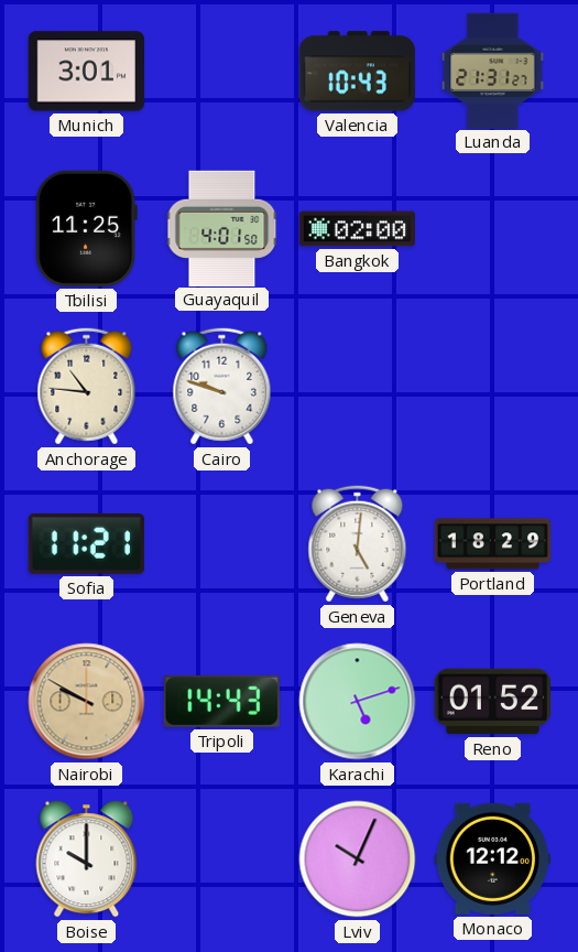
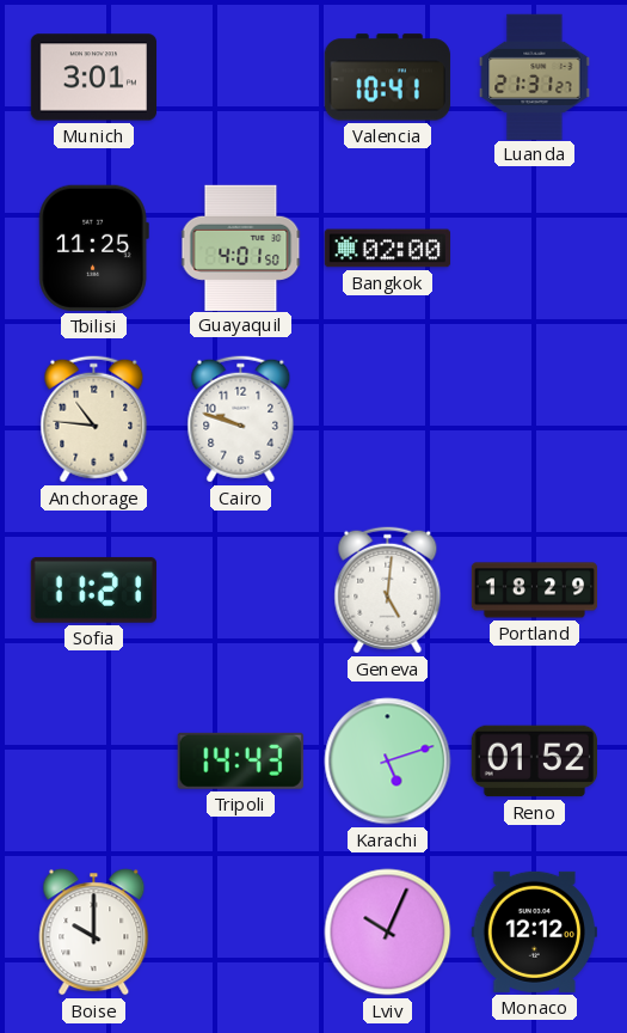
Valencia: 10:43 -> 10:41 (387, 78)
Nairobi: 9:50 -> none (87, 702)
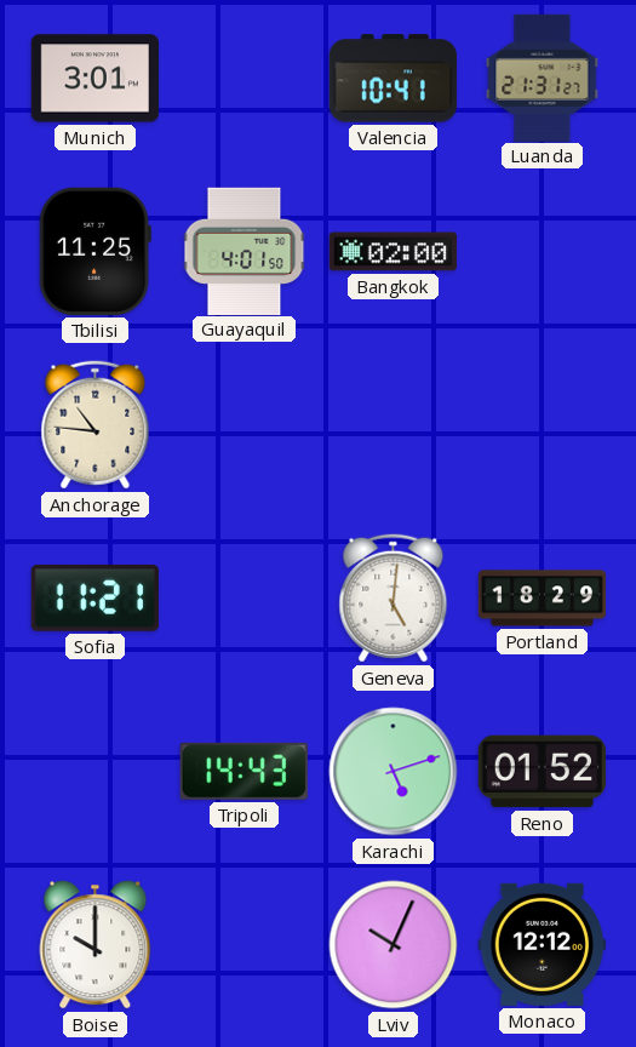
Cairo: 9:48 -> none (241, 420)
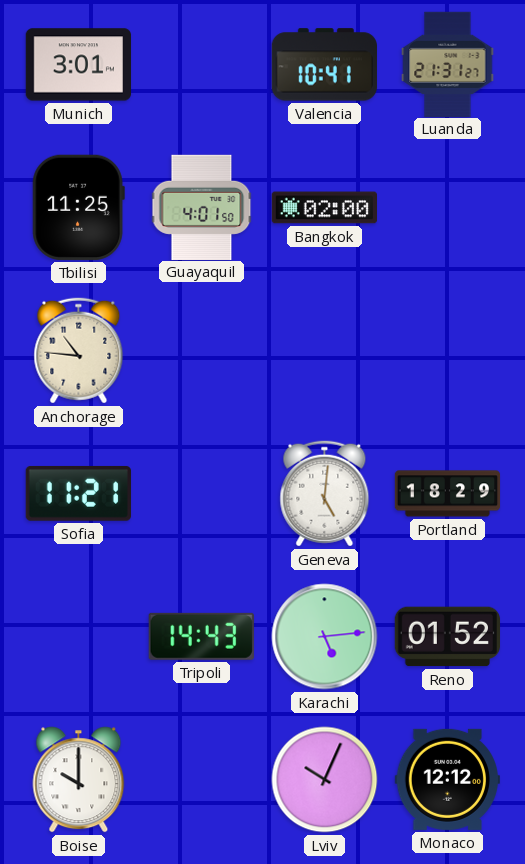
Karachi: 5:12 -> 5:14 (325, 637)
